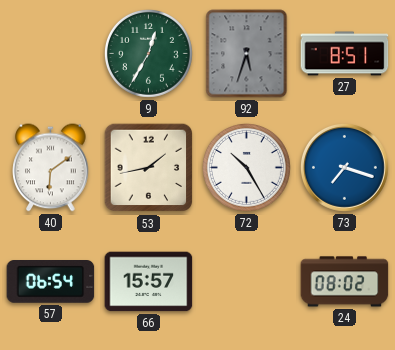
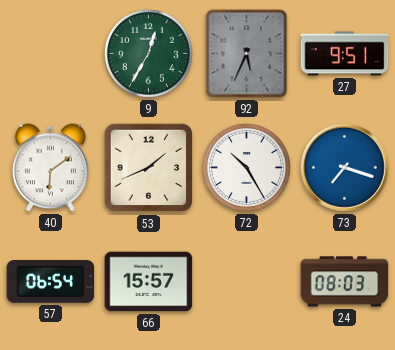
92: 5:33 -> 5:34 (247, 54)
27: 8:51 -> 9:51 (345, 54)
53: 1:43 -> 1:41 (149, 168)
24: 08:02 -> 08:03 (345, 282)
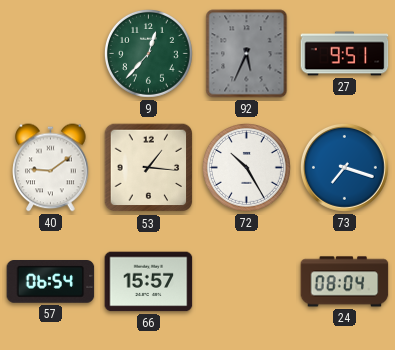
9: 12:35 -> 12:37 (148, 53)
40: 6:09 -> 9:09 (51, 168)
53: 1:41 -> 1:16 (149, 168)
24: 08:03 -> 08:04 (345, 282)
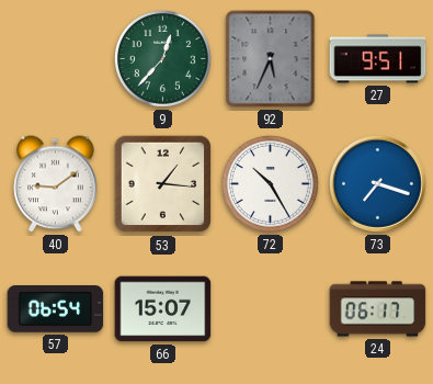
66: 15:57 -> 15:07 (163, 309)
24: 08:04 -> 06:17 (378, 309)
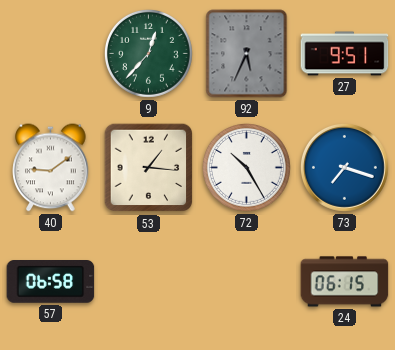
57: 06:54 -> 06:58 (51, 282)
66: 15:07 -> none (163, 309)
24: 06:17 -> 06:15 (345, 282)
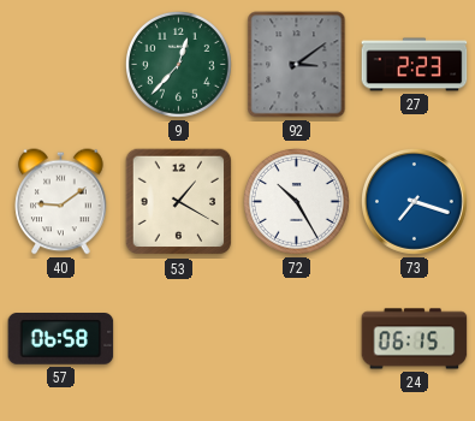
92: 5:34 -> 3:09 (297, 65)
27: 9:51 -> 2:23 (415, 65)
53: 1:16 -> 1:20 (179, 202)
